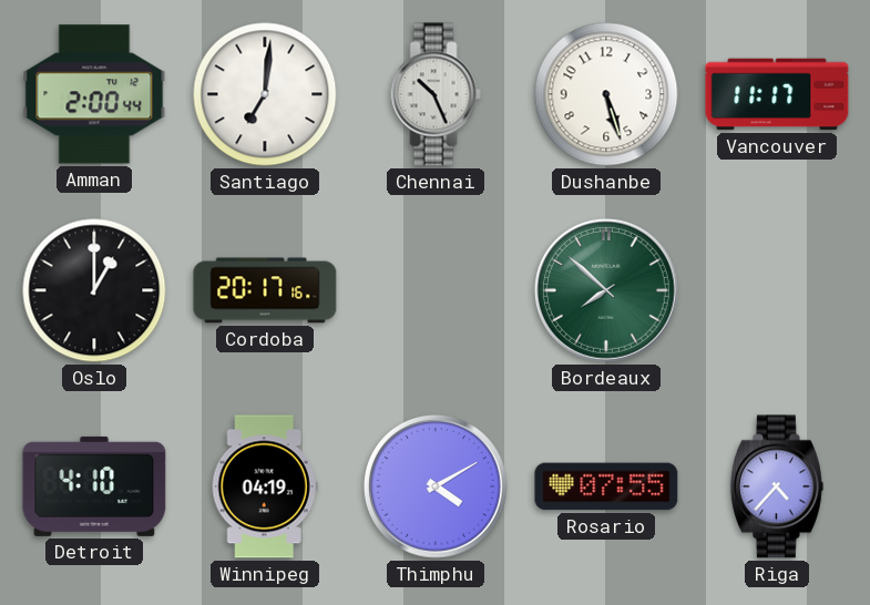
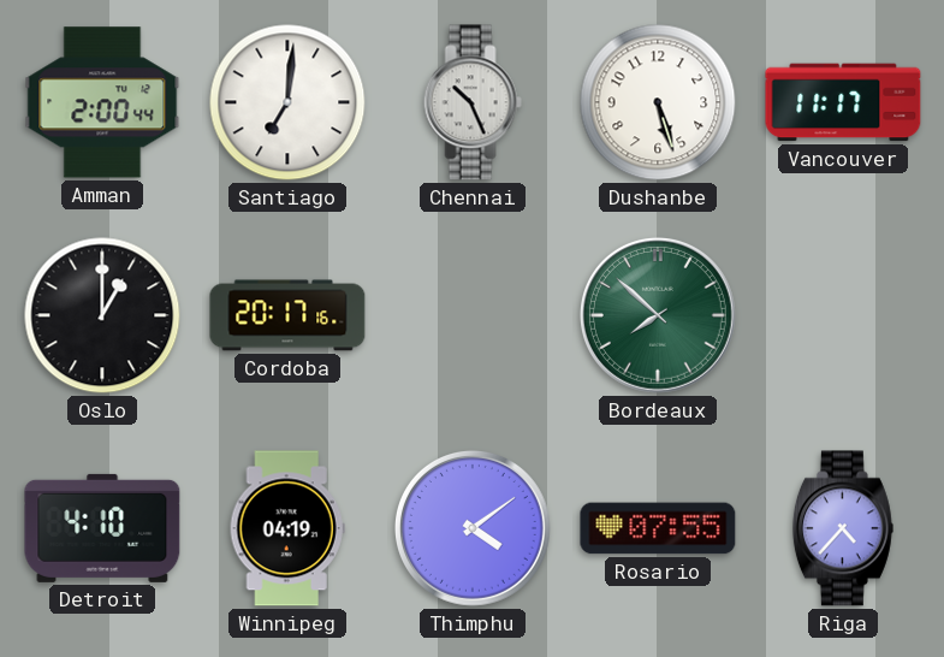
Thimphu: 4:10 -> 4:09 (473, 528)
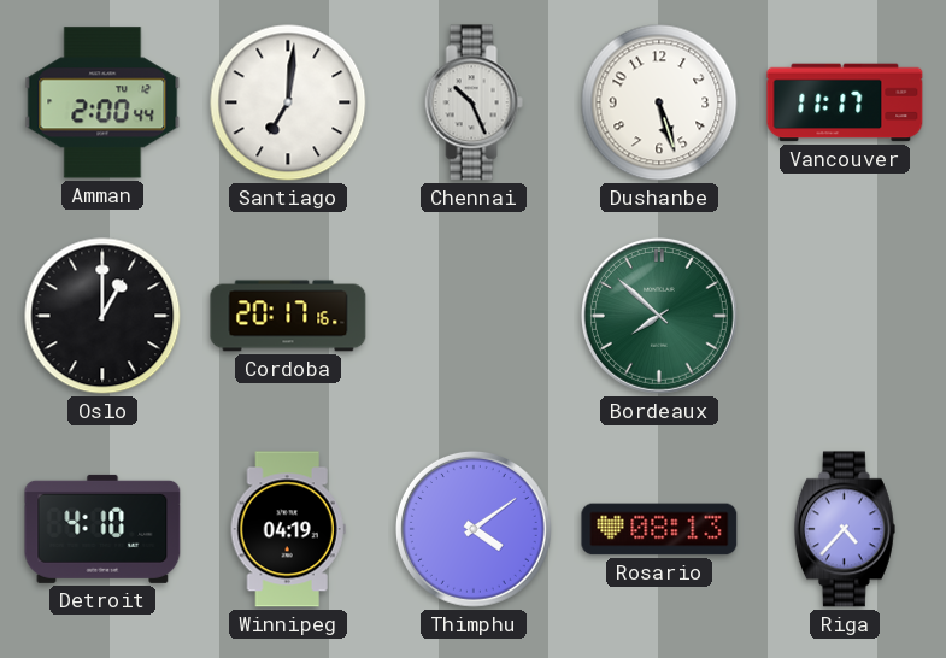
Rosario: 07:55 -> 08:13 (659, 529)
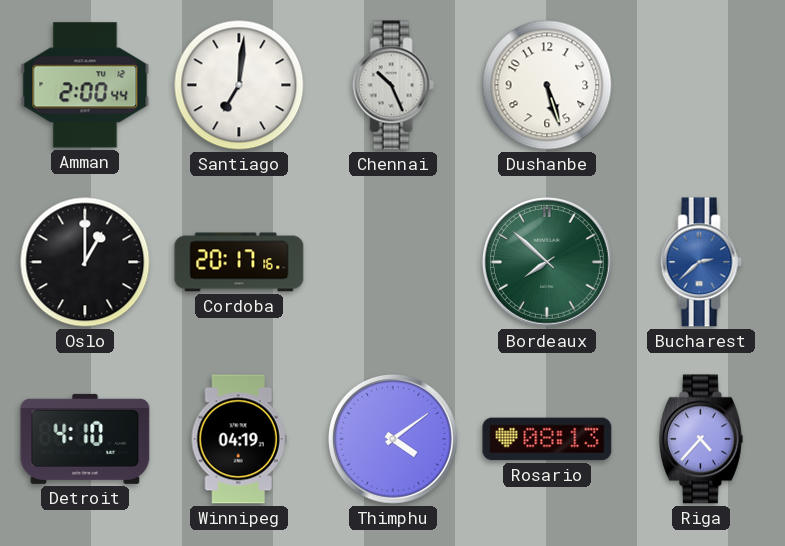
Vancouver: 11:17 -> none (845, 102)
Bucharest: none -> 2:38 (701, 262)
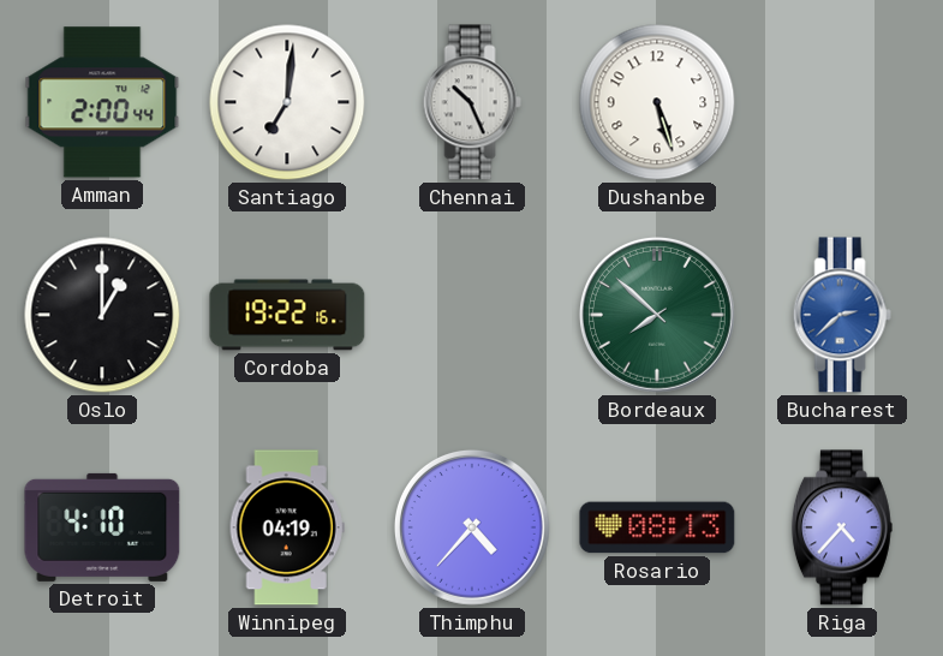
Cordoba: 20:17 -> 19:22 (287, 315)
Thimphu: 4:09 -> 4:37 (472, 527)
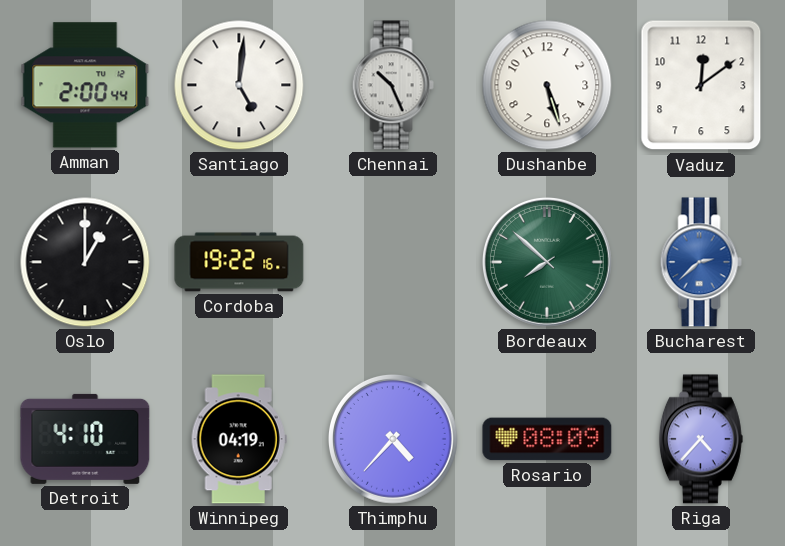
Santiago: 7:01 -> 5:01 (239, 85)
Vaduz: none -> 12:09 (701, 85)
Rosario: 08:13 -> 08:09 (547, 439)
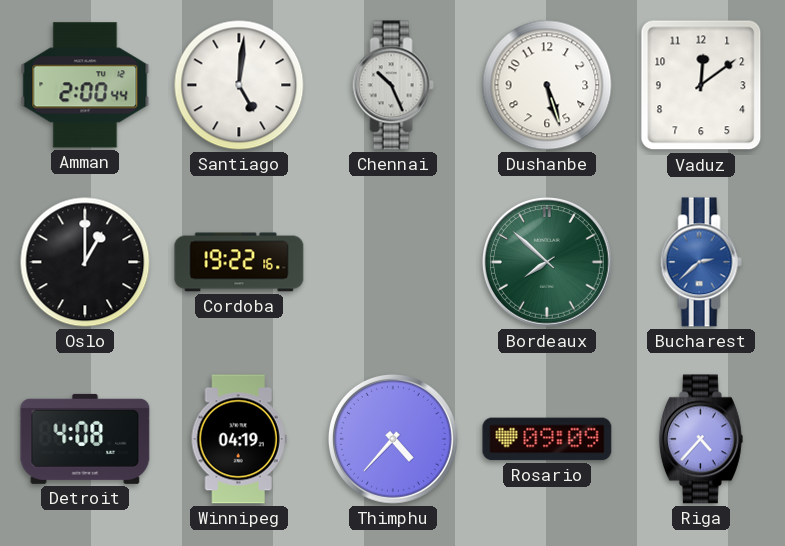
Detroit: 4:10 -> 4:08 (85, 439)
Rosario: 08:09 -> 09:09 (547, 439)
